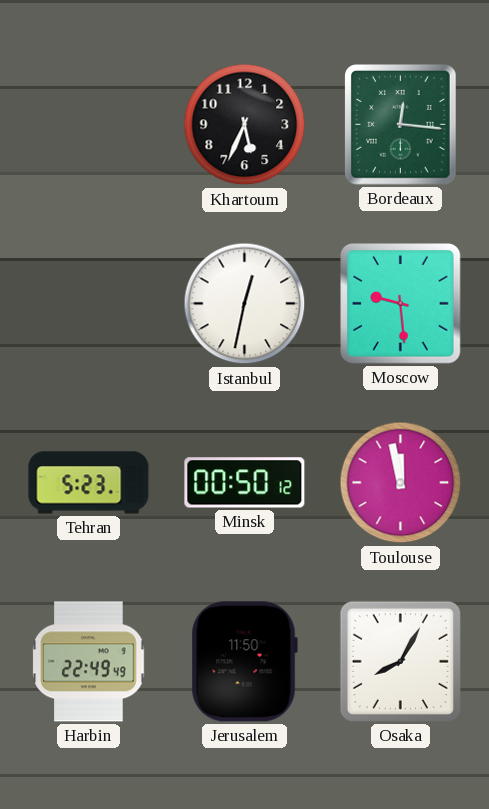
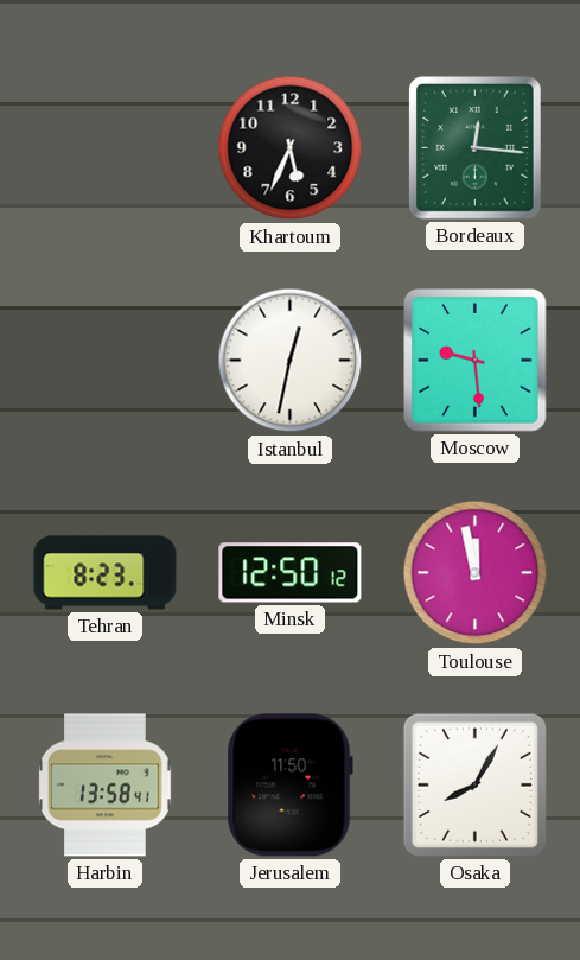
Tehran: 5:23 -> 8:23 (106, 573)
Minsk: 00:50 -> 12:50 (291, 573)
Harbin: 22:49 -> 13:58 (106, 786)
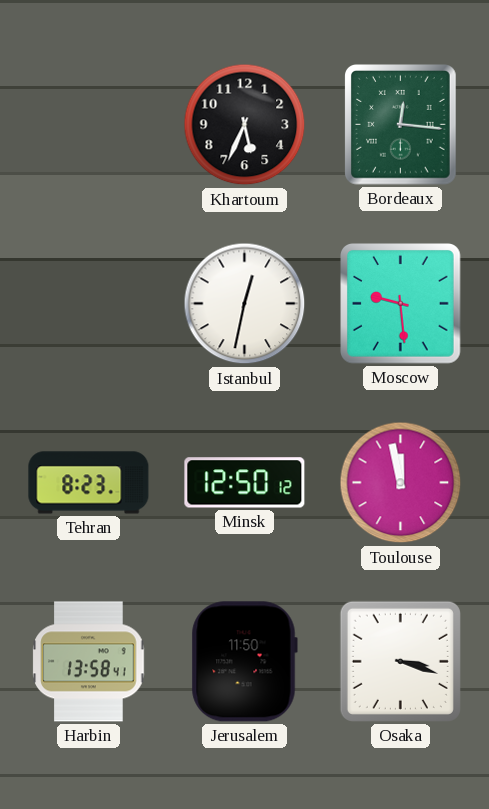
Osaka: 8:05 -> 3:18 (400, 661)
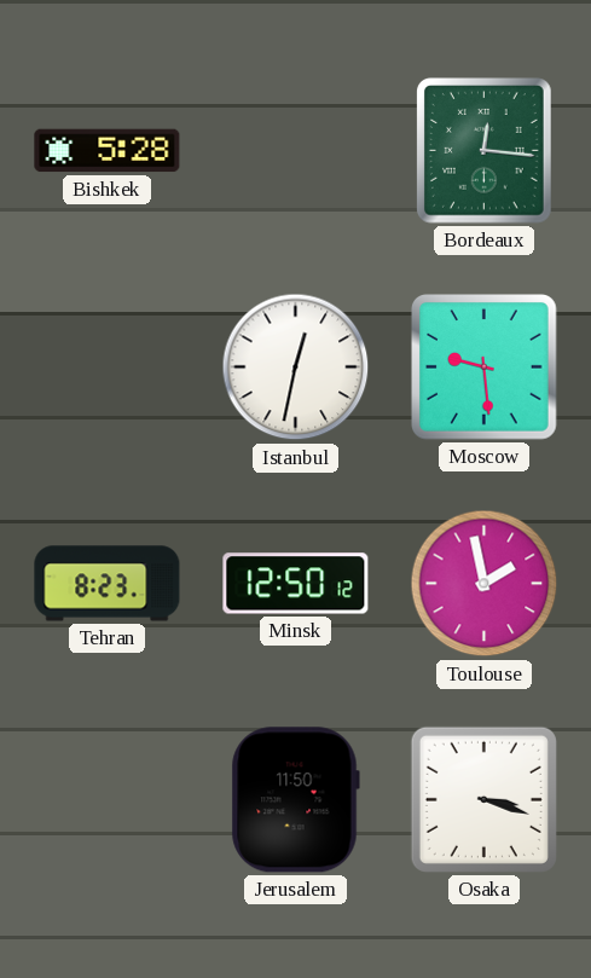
Bishkek: none -> 5:28 (108, 151)
Khartoum: 5:34 -> none (245, 125)
Toulouse: 11:58 -> 1:58 (485, 584)
Harbin: 13:58 -> none (89, 662)
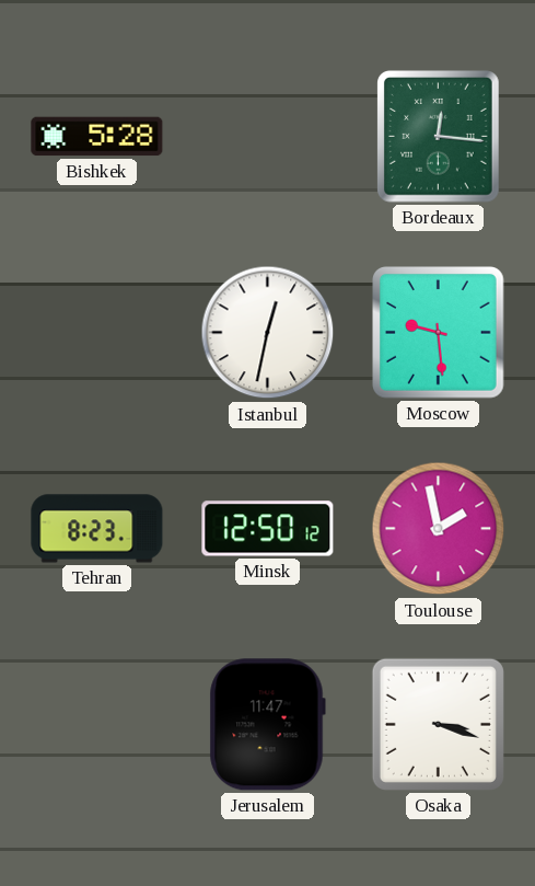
Jerusalem: 11:50 -> 11:47 (267, 725)
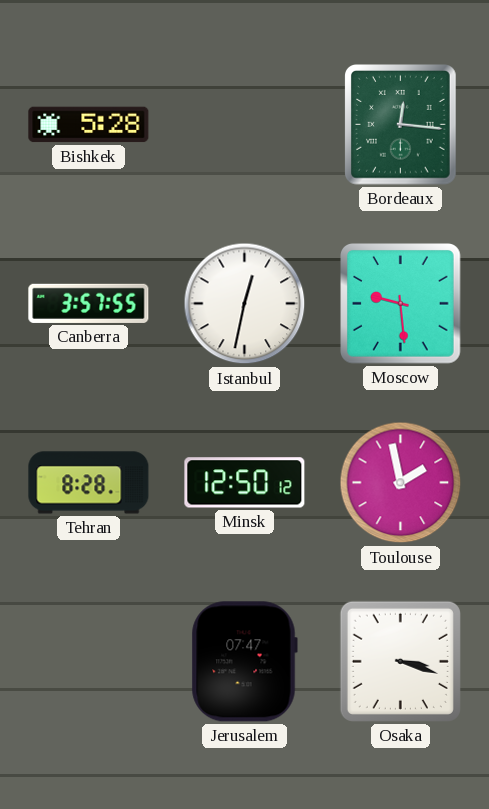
Canberra: none -> 3:57 (89, 303)
Tehran: 8:23 -> 8:28 (89, 483)
Jerusalem: 11:47 -> 07:47 (244, 662)
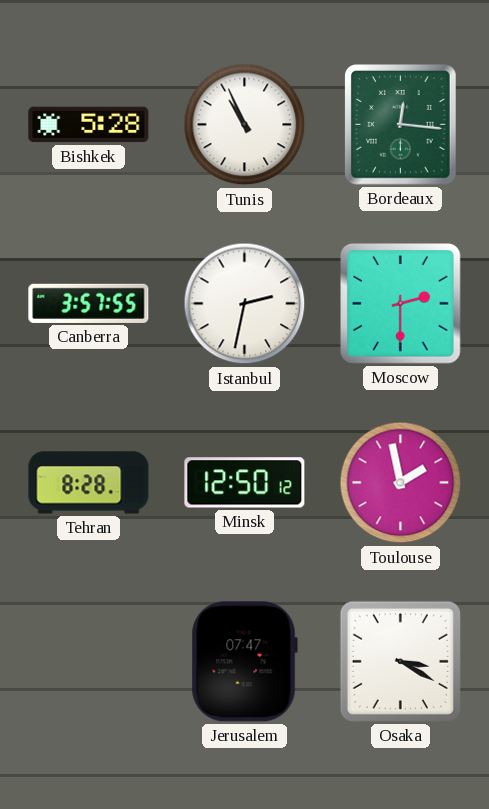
Tunis: none -> 10:56 (245, 125)
Istanbul: 12:32 -> 2:32 (245, 304)
Moscow: 9:29 -> 2:30 (401, 304)
Osaka: 3:18 -> 3:20 (400, 661)
